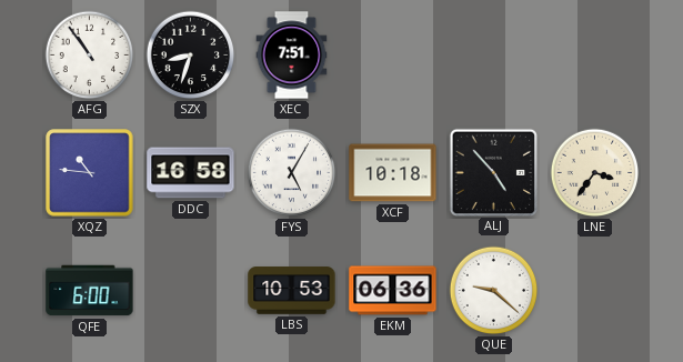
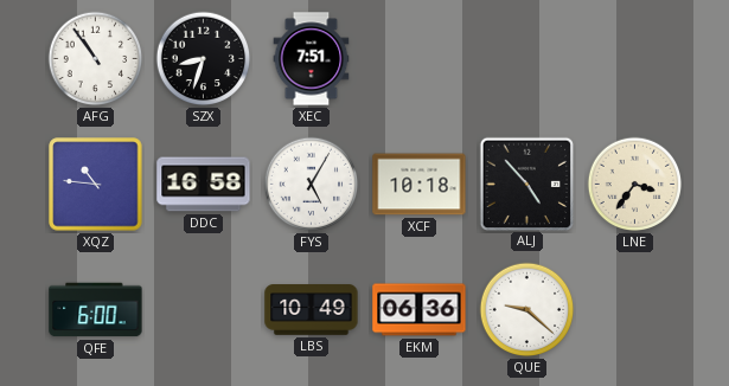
LBS: 10:53 -> 10:49 (312, 310)
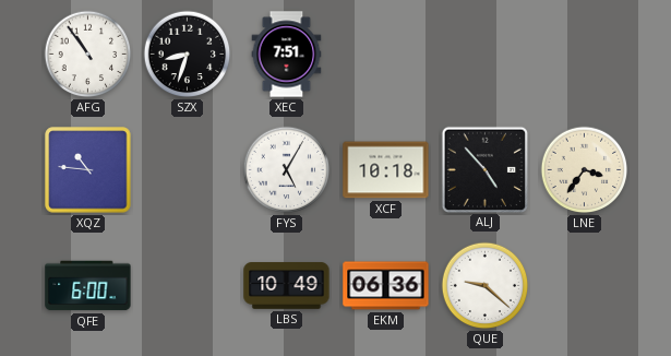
DDC: 16:58 -> none (204, 185)
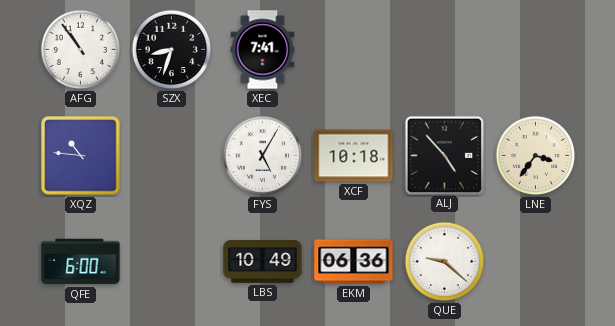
XEC: 7:51 -> 7:41 (263, 50)
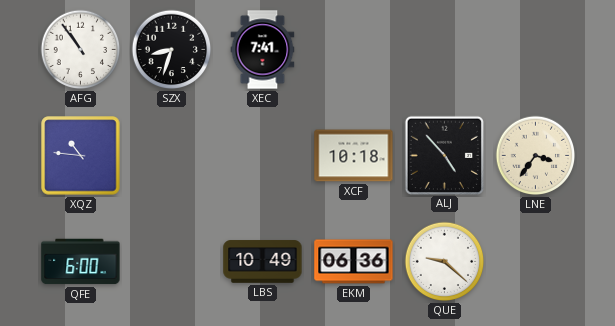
FYS: 5:05 -> none (263, 156)
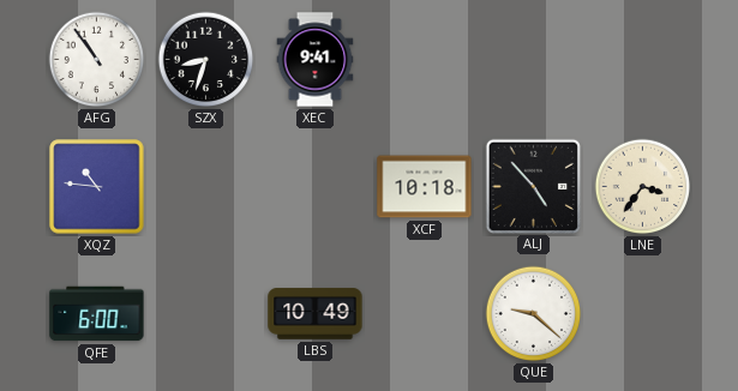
XEC: 7:41 -> 9:41 (316, 60)
EKM: 06:36 -> none (354, 262)
